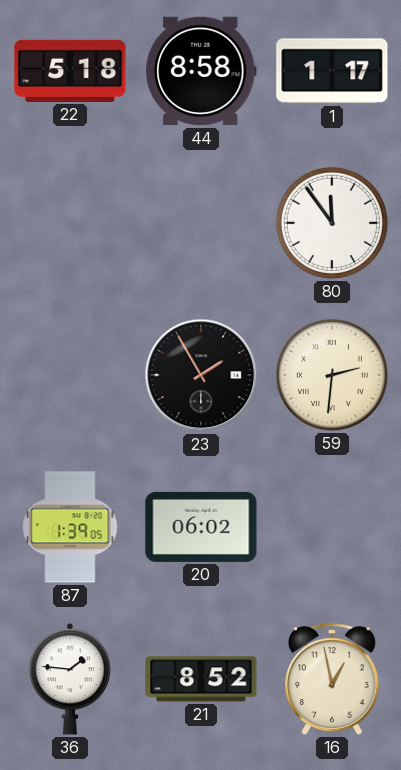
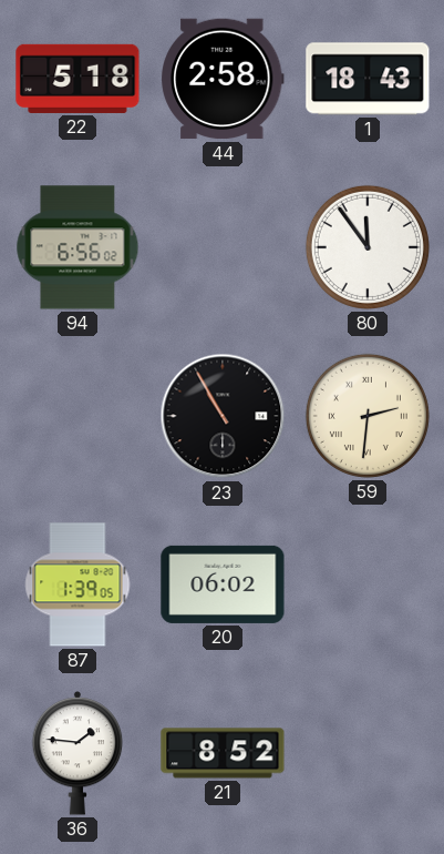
44: 8:58 -> 2:58 (224, 79)
1: 1:17 -> 18:43 (368, 79)
94: none -> 6:56 (78, 247)
23: 1:55 -> 10:55 (223, 416)
16: 12:58 -> none (333, 679)
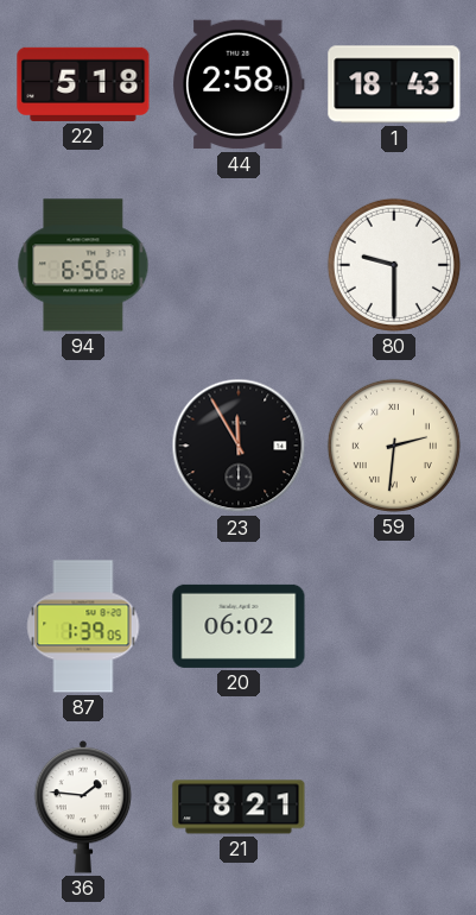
80: 11:54 -> 9:30 (394, 265)
23: 10:55 -> 11:55 (239, 446)
21: 8:52 -> 8:21 (239, 807)
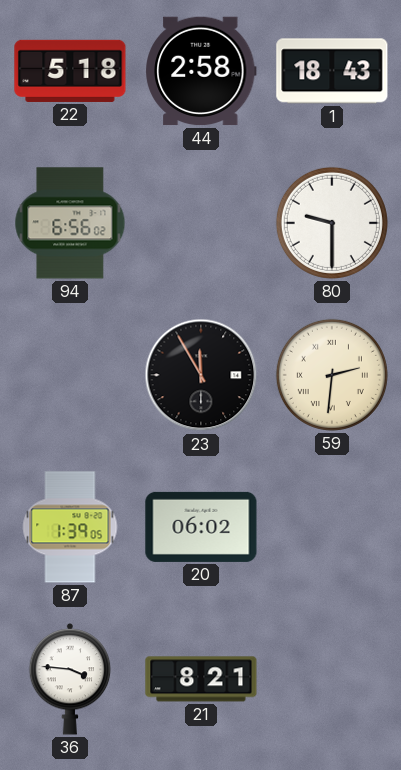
36: 1:46 -> 3:46 (70, 680)
